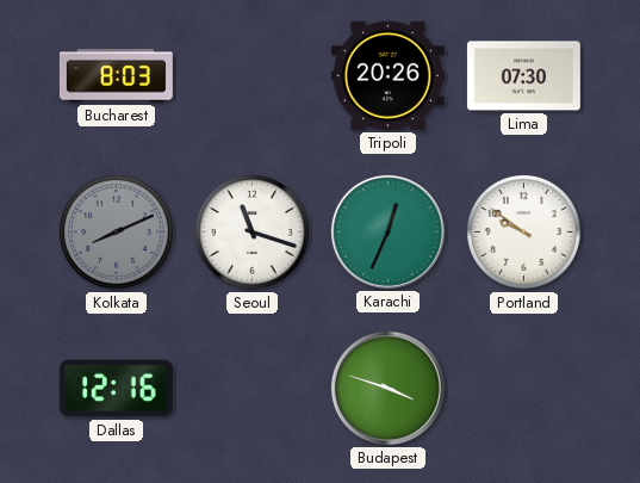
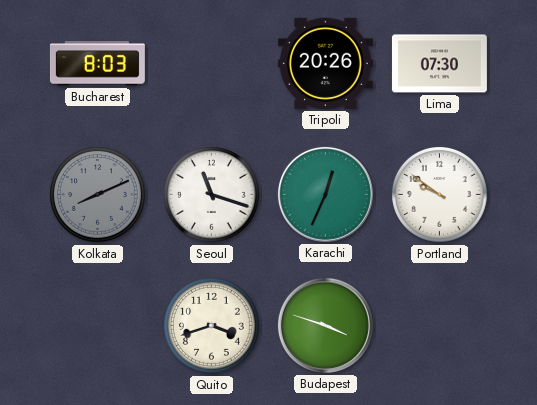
Dallas: 12:16 -> none (116, 389)
Quito: none -> 3:42 (211, 325)
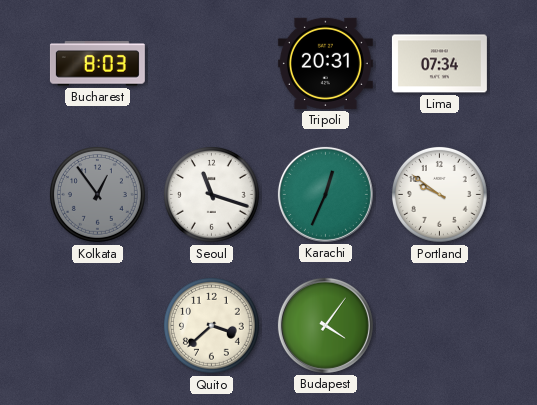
Tripoli: 20:26 -> 20:31 (325, 63)
Lima: 07:30 -> 07:34 (439, 64)
Kolkata: 8:11 -> 12:54 (97, 194)
Quito: 3:42 -> 3:38 (211, 325)
Budapest: 3:48 -> 4:06 (325, 325)
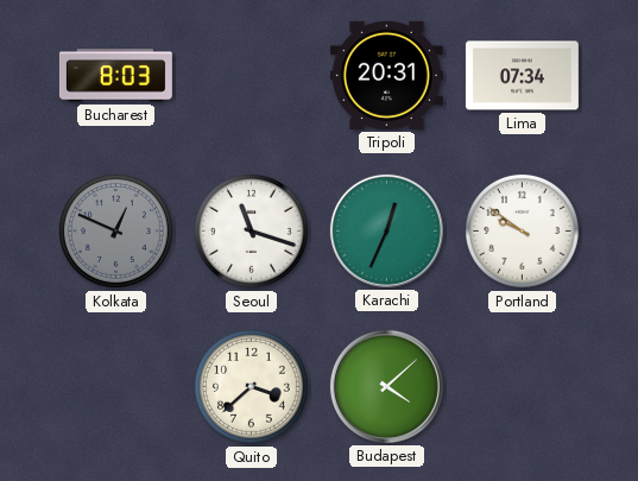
Kolkata: 12:54 -> 12:49 (115, 230)
Budapest: 4:06 -> 4:08 (386, 386)
